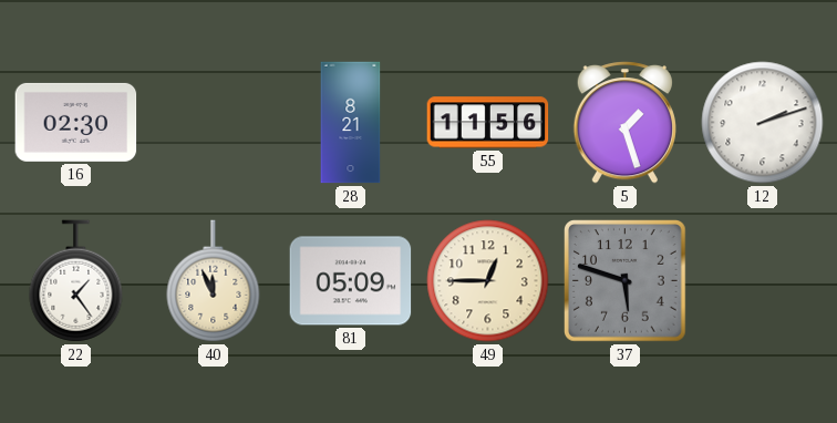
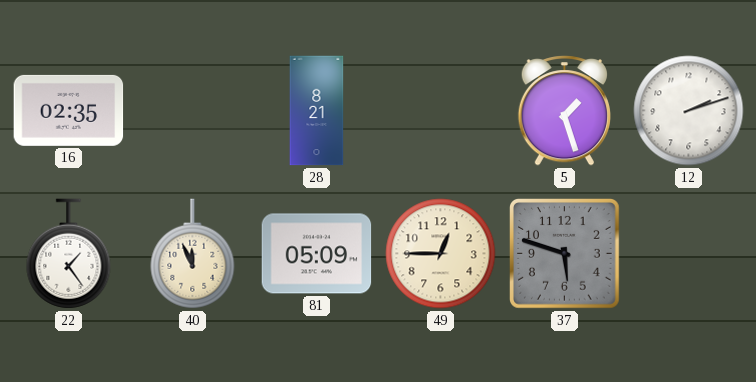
16: 02:30 -> 02:35 (69, 110)
55: 11:56 -> none (488, 123)
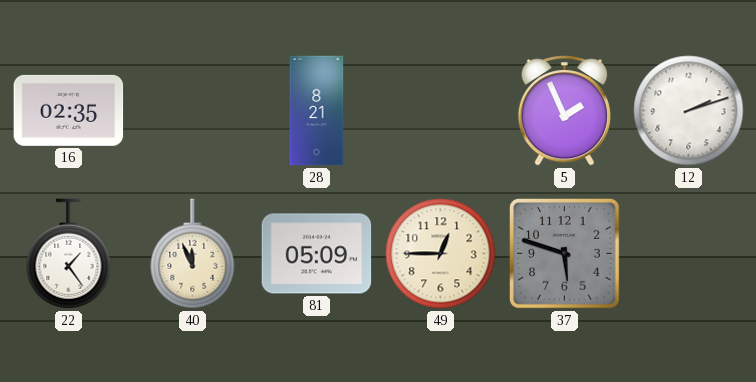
5: 1:27 -> 1:56 (564, 111)
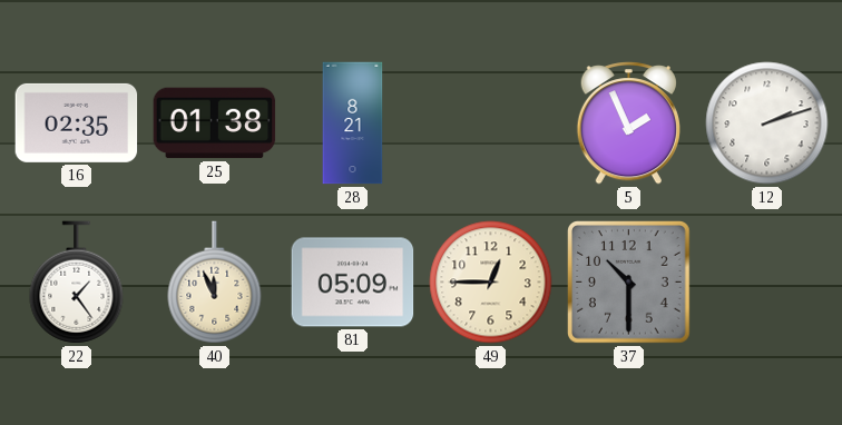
25: none -> 01:38 (215, 123)
37: 5:48 -> 10:30 (629, 283)
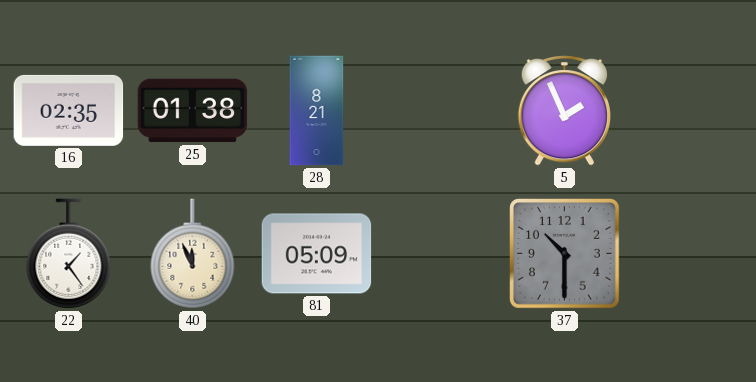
12: 2:12 -> none (767, 123)
49: 12:45 -> none (491, 283)
